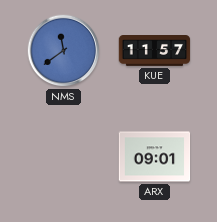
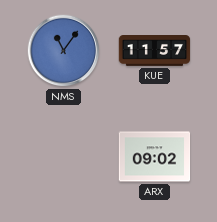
NMS: 11:39 -> 11:06 (64, 51)
ARX: 09:01 -> 09:02 (155, 157)
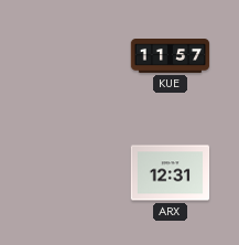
NMS: 11:06 -> none (64, 51)
ARX: 09:02 -> 12:31 (171, 173)
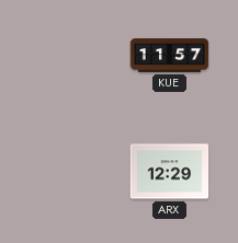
ARX: 12:31 -> 12:29 (170, 172)
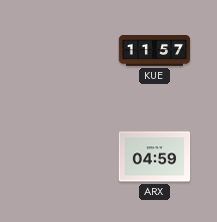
ARX: 12:29 -> 04:59 (155, 157)
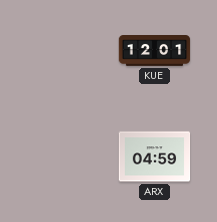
KUE: 11:57 -> 12:01 (155, 51)
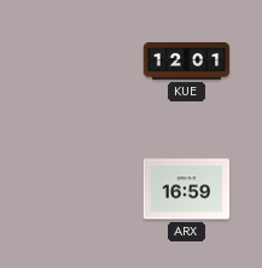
ARX: 04:59 -> 16:59 (187, 190)
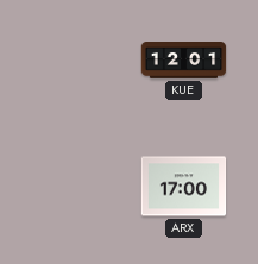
ARX: 16:59 -> 17:00 (184, 187)
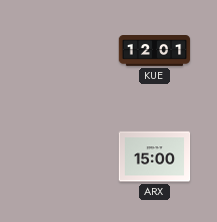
ARX: 17:00 -> 15:00 (155, 157)
